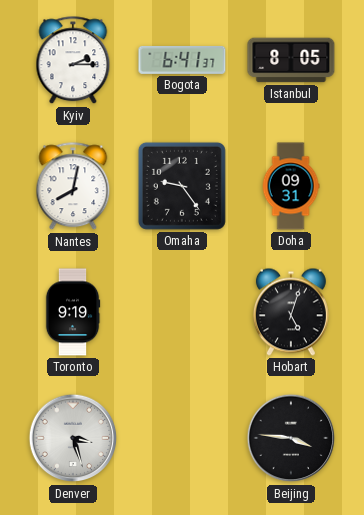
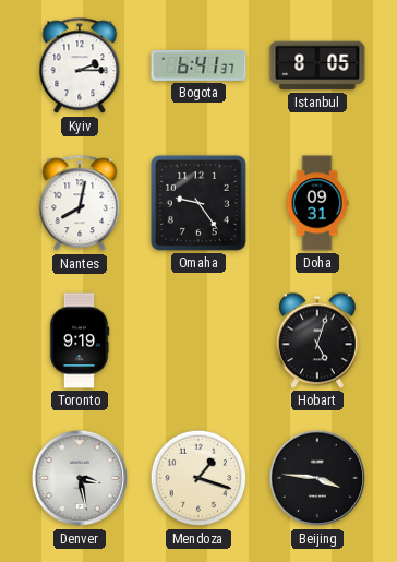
Denver: 3:27 -> 3:28 (80, 478)
Mendoza: none -> 1:18 (198, 478)
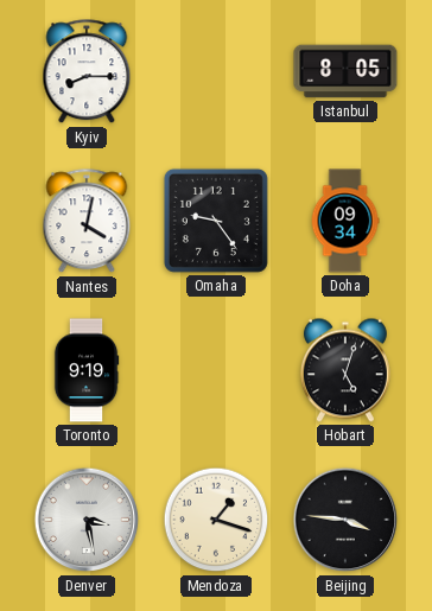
Kyiv: 2:15 -> 8:15 (87, 72)
Bogota: 6:41 -> none (198, 65)
Nantes: 8:02 -> 4:02 (87, 222)
Doha: 09:31 -> 09:34 (345, 221)
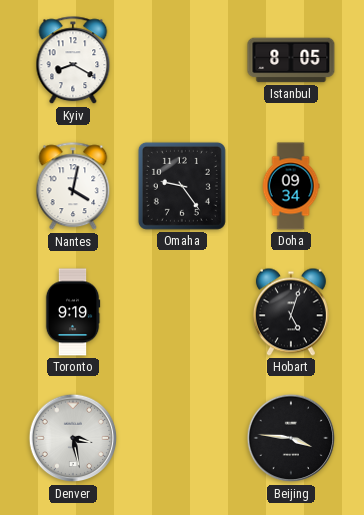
Kyiv: 8:15 -> 8:20 (73, 61)
Mendoza: 1:18 -> none (216, 520)
